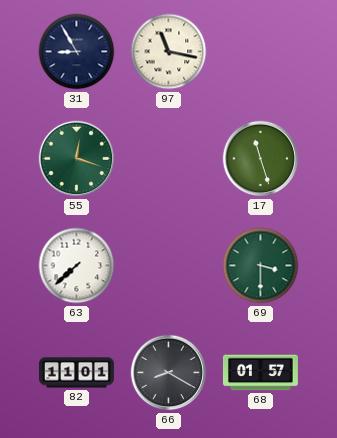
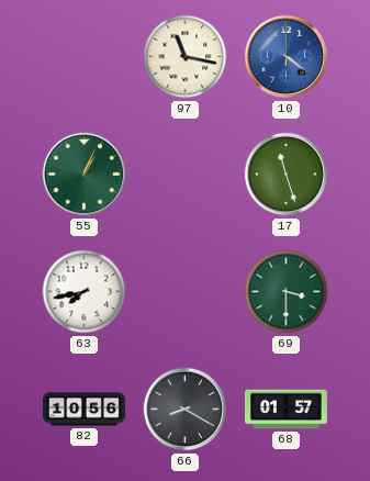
31: 8:55 -> none (77, 52)
10: none -> 4:21 (287, 57)
55: 12:18 -> 1:04 (85, 175)
63: 7:38 -> 7:43 (85, 292)
82: 11:01 -> 10:56 (85, 410)
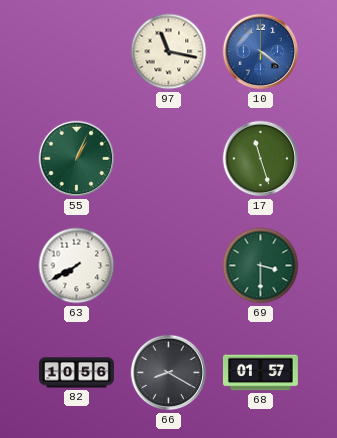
63: 7:43 -> 7:40 (77, 266)
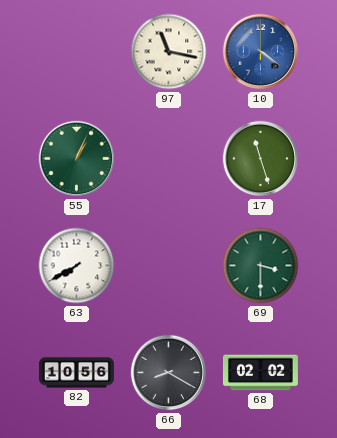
68: 01:57 -> 02:02 (260, 373)
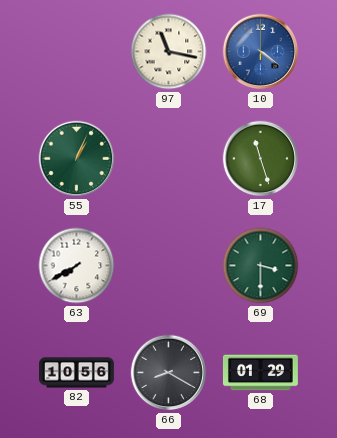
68: 02:02 -> 01:29 (260, 373)
